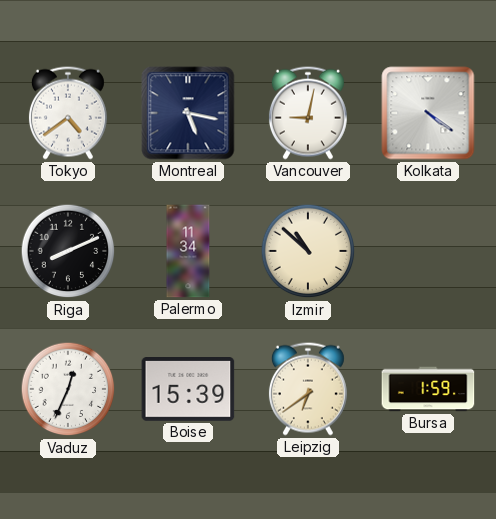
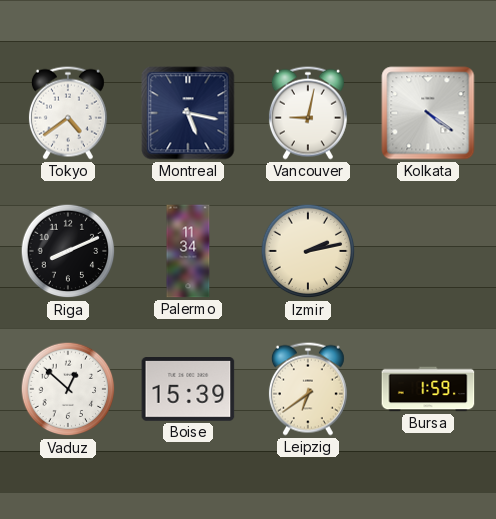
Izmir: 10:52 -> 2:13 (308, 251)
Vaduz: 12:34 -> 12:52 (68, 389)
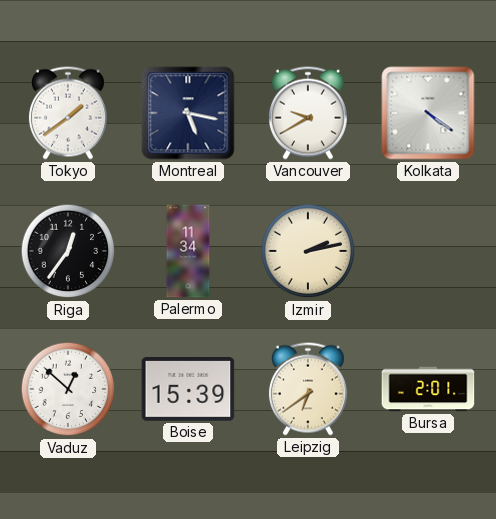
Tokyo: 4:39 -> 1:39 (68, 113)
Vancouver: 9:02 -> 9:40 (308, 113)
Riga: 8:11 -> 12:36 (68, 251)
Bursa: 1:59 -> 2:01 (428, 389)
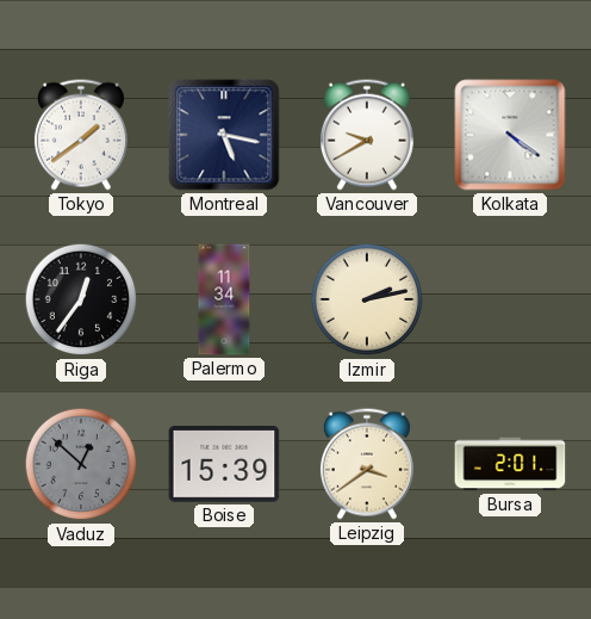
Vaduz dial: white -> grey (81, 464)
Leipzig: 6:39 -> 3:39 (367, 464)
